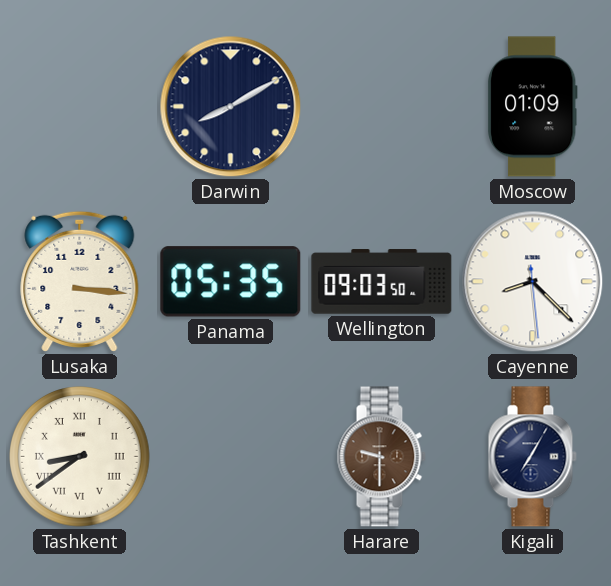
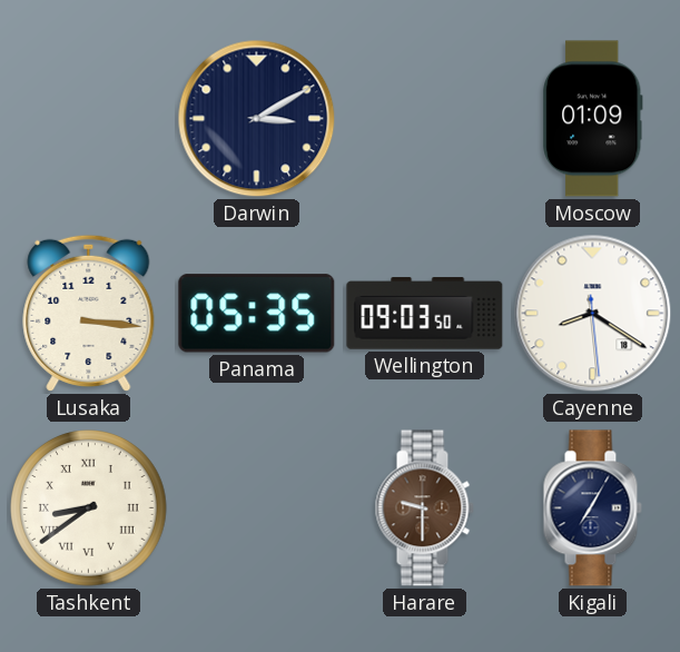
Darwin: 8:10 -> 3:10 (257, 119)
Cayenne: 8:22 -> 8:20 (593, 314)
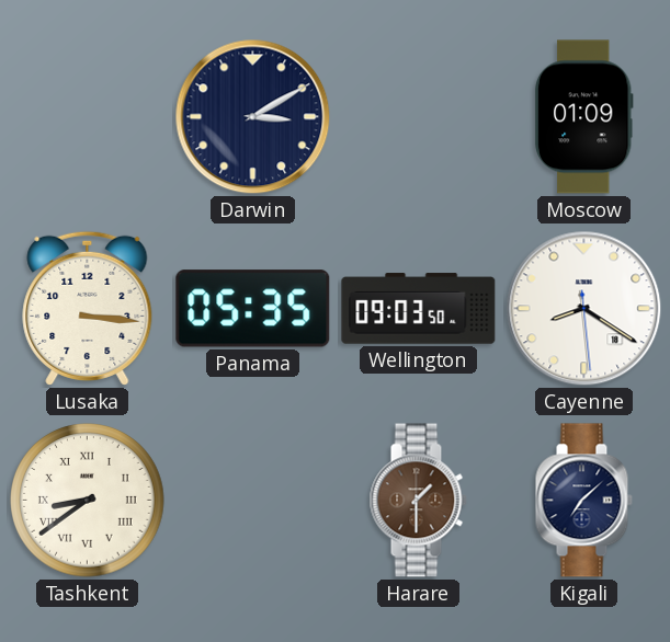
Harare: 9:30 -> 1:30 (418, 501)
Kigali: 7:05 -> 7:08 (583, 501)
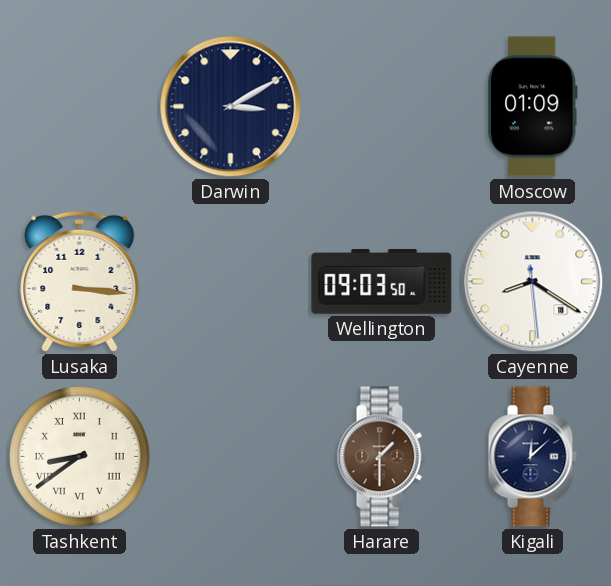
Panama: 05:35 -> none (253, 309)
Kigali: 7:08 -> 12:08 (532, 457)
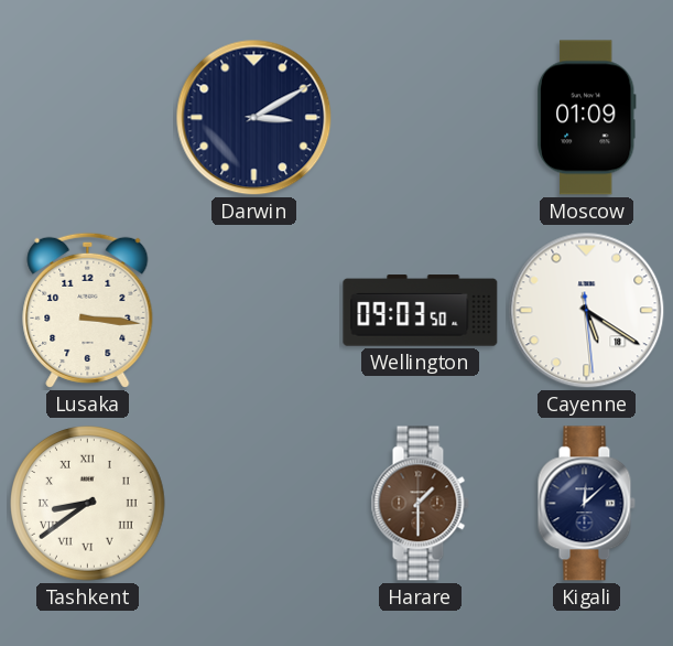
Cayenne: 8:20 -> 5:20 (587, 311)
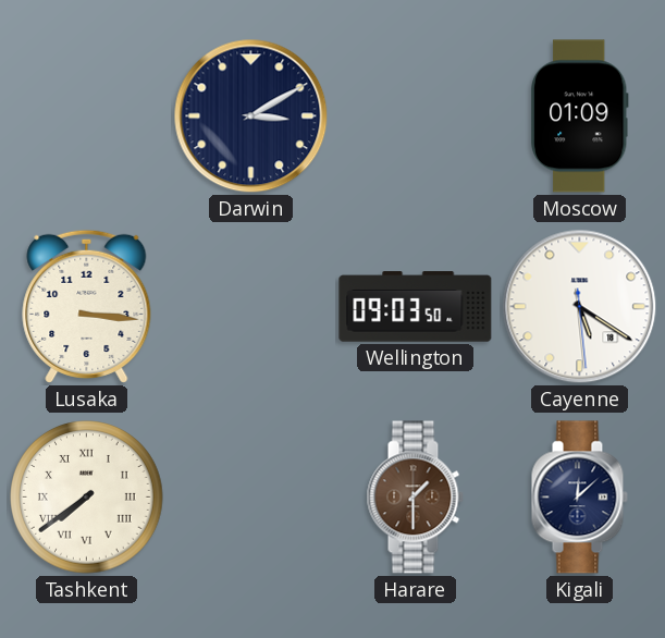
Tashkent: 8:39 -> 7:39 (87, 498)
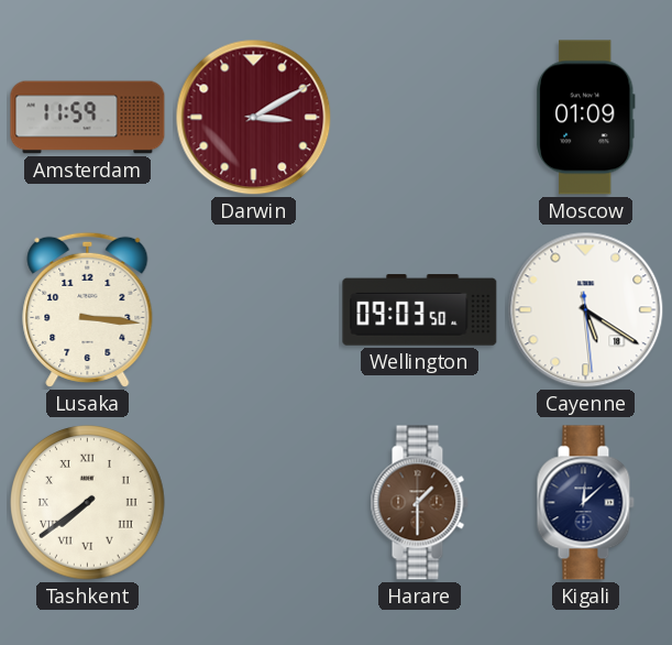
Amsterdam: none -> 11:59 (88, 118)
Darwin dial: navy -> burgundy (254, 118)
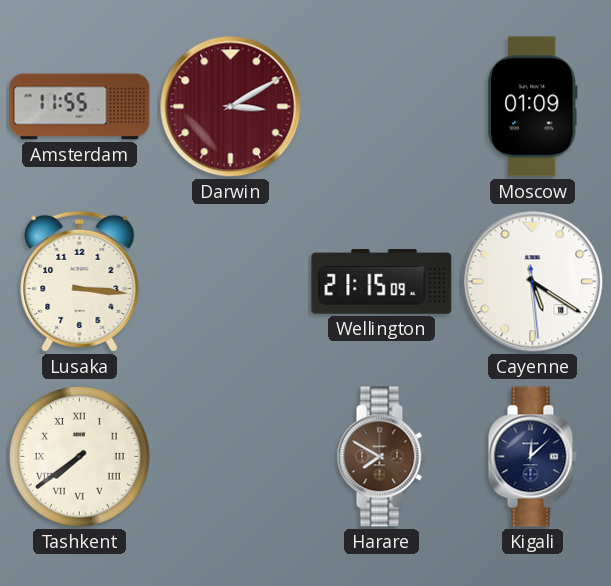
Amsterdam: 11:59 -> 11:55 (80, 107)
Wellington: 09:03 -> 21:15 (382, 282)
Harare: 1:30 -> 7:50 (381, 457)
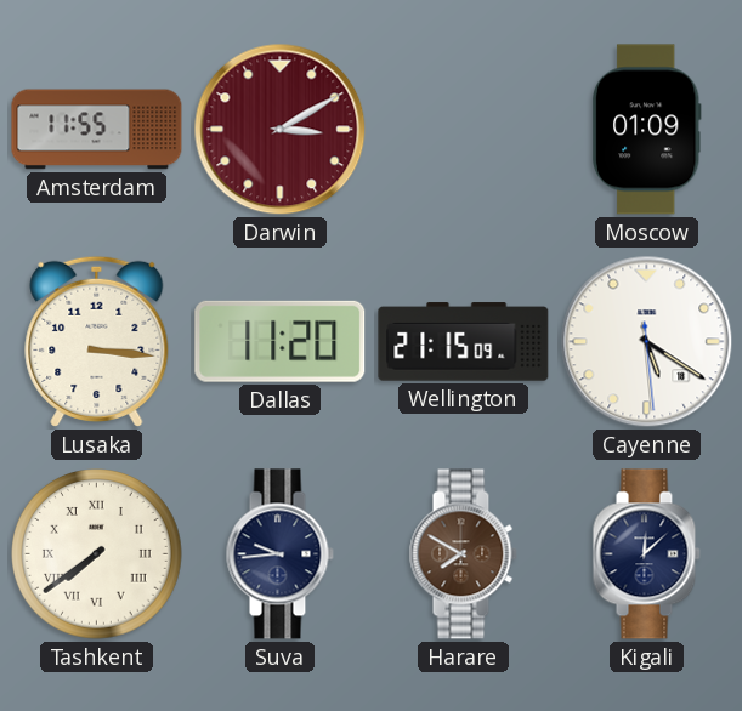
Dallas: none -> 11:20 (281, 341)
Suva: none -> 9:44 (279, 554)
